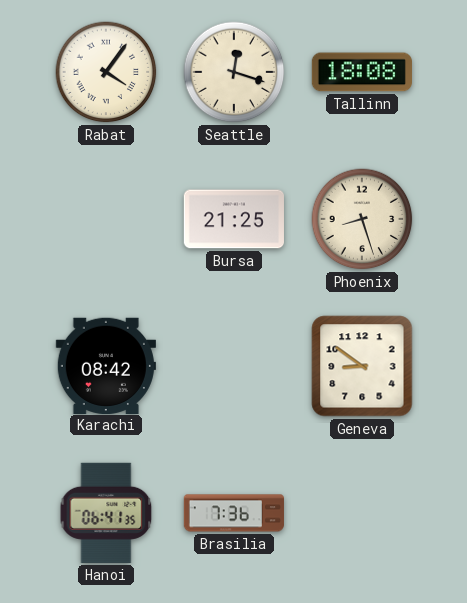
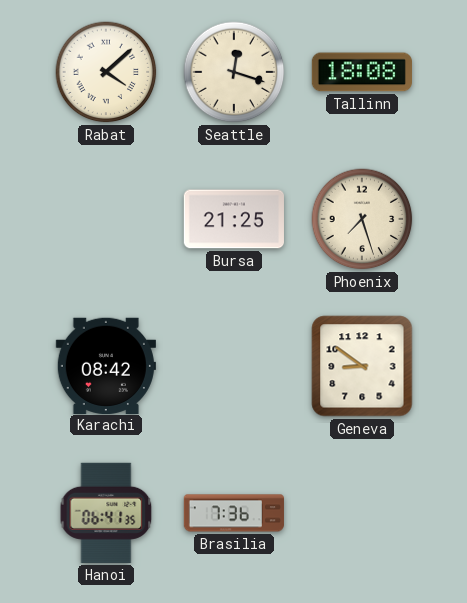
Rabat: 4:06 -> 4:08 (106, 72)
Phoenix: 8:27 -> 7:27 (362, 219)
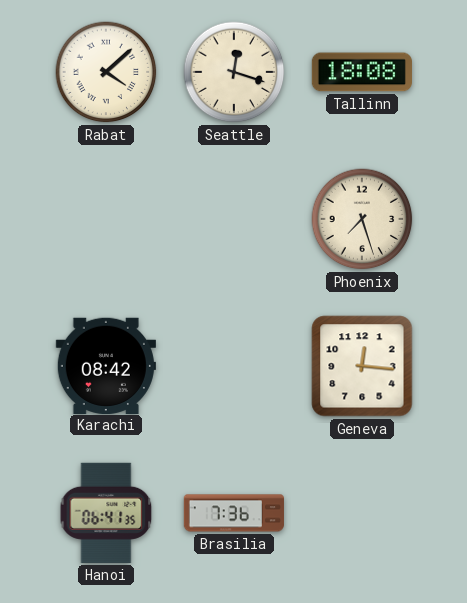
Bursa: 21:25 -> none (234, 219)
Geneva: 8:51 -> 12:16 (362, 366)
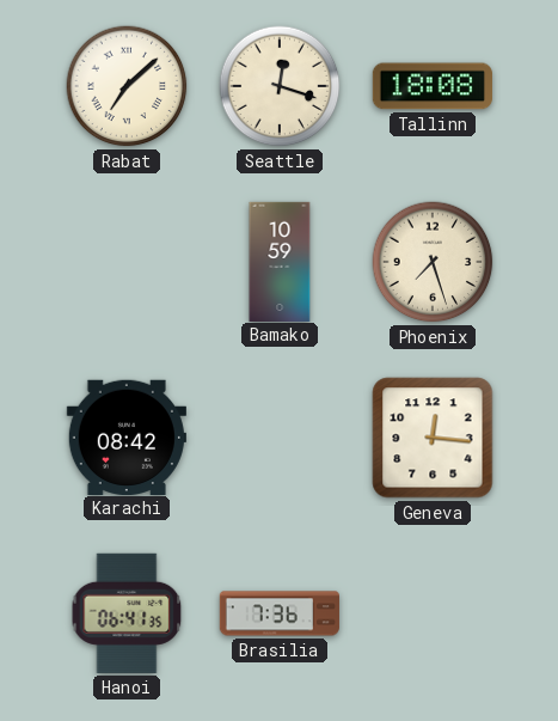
Rabat: 4:08 -> 7:08 (127, 86)
Bamako: none -> 10:59 (280, 261)
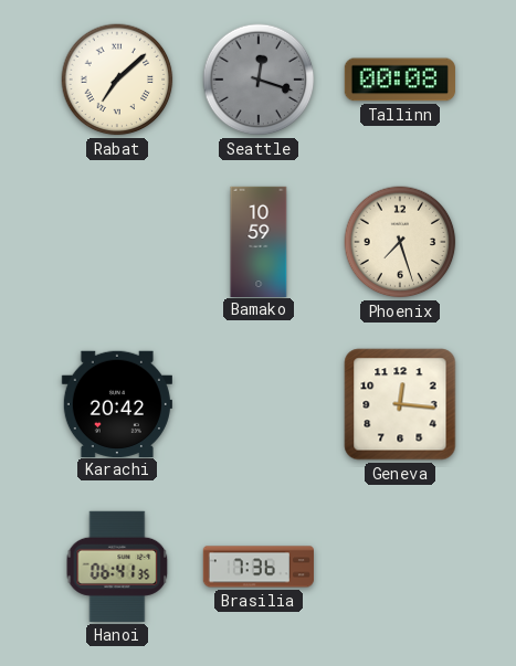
Seattle dial: cream -> grey (259, 80)
Tallinn: 18:08 -> 00:08 (400, 80)
Karachi: 08:42 -> 20:42 (117, 403)
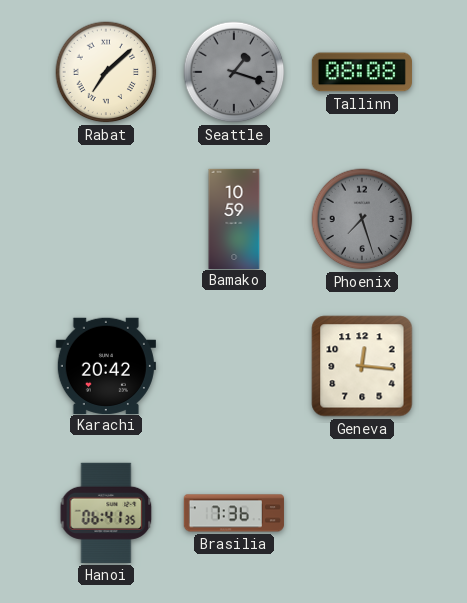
Seattle: 12:18 -> 1:18 (234, 72)
Tallinn: 00:08 -> 08:08 (362, 72)
Phoenix dial: cream -> grey (362, 219)
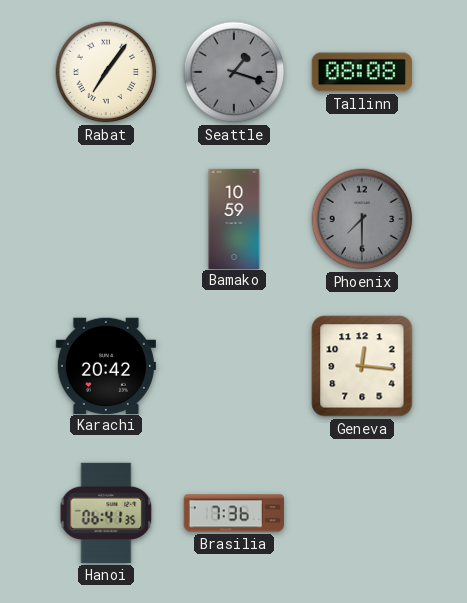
Rabat: 7:08 -> 7:06 (106, 72)
Phoenix: 7:27 -> 7:30 (362, 219)
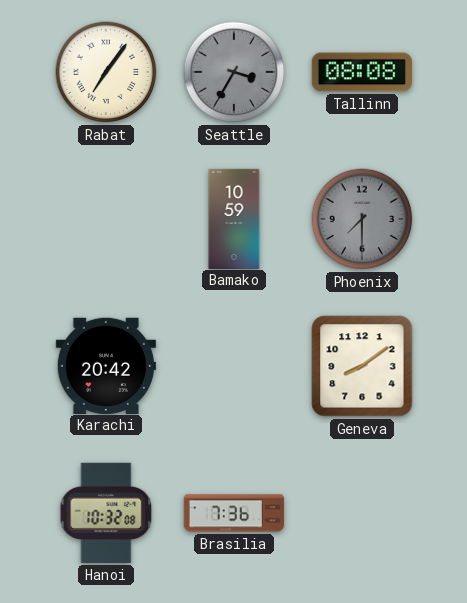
Seattle: 1:18 -> 3:35 (234, 72)
Geneva: 12:16 -> 8:09 (362, 366)
Hanoi: 06:41 -> 10:32 (106, 513)
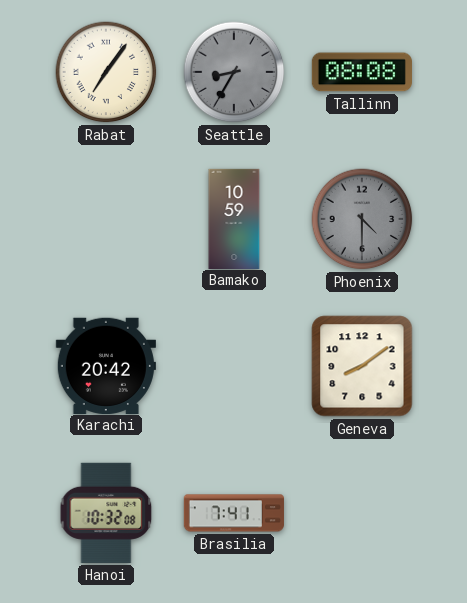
Seattle: 3:35 -> 8:35 (234, 72)
Phoenix: 7:30 -> 4:30 (362, 219)
Brasilia: 7:36 -> 7:41 (234, 513)
